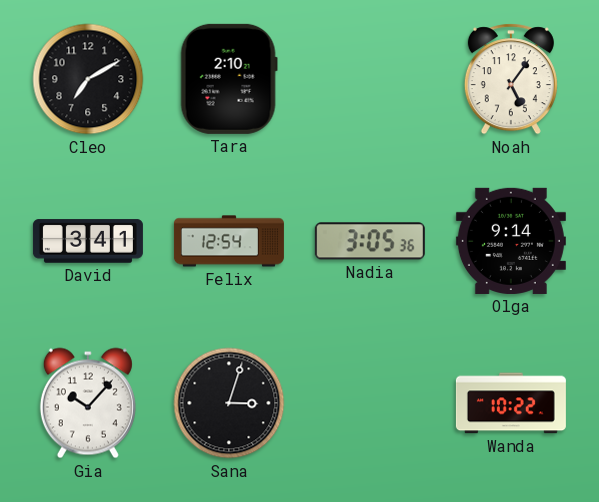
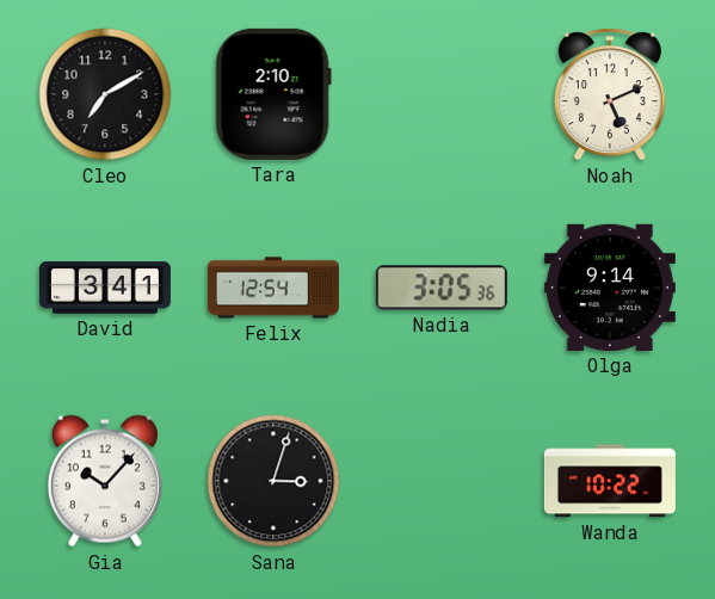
Noah: 5:06 -> 5:11 (610, 94)
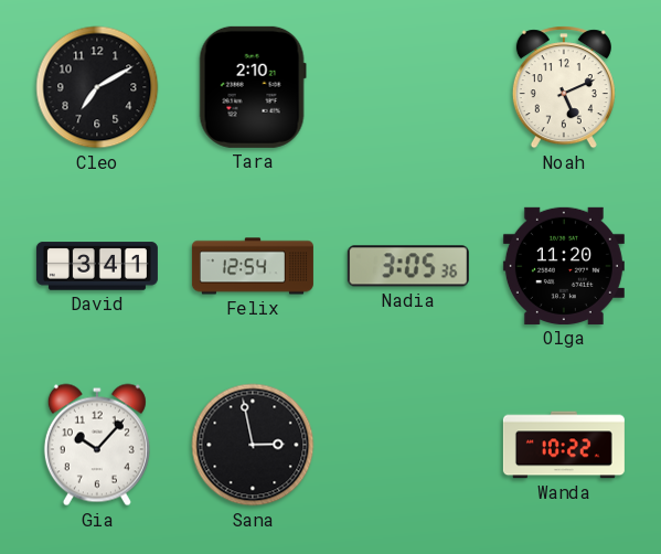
Olga: 9:14 -> 11:20 (564, 266)
Sana: 3:03 -> 2:58 (253, 445)
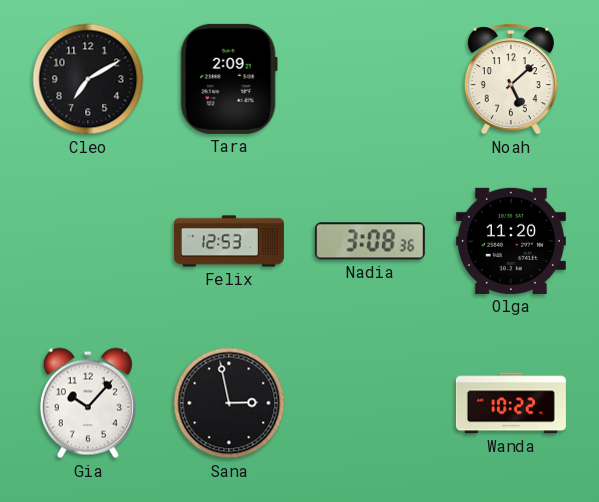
Tara: 2:10 -> 2:09 (229, 79)
Noah: 5:11 -> 5:08 (511, 79)
David: 3:41 -> none (97, 266)
Felix: 12:54 -> 12:53 (229, 241)
Nadia: 3:05 -> 3:08 (370, 241)
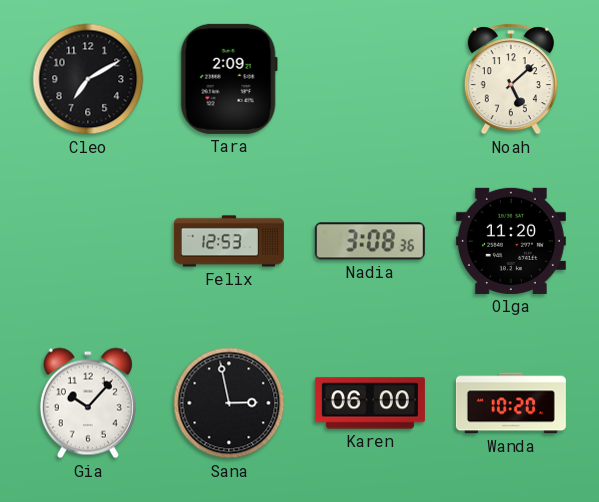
Karen: none -> 06:00 (370, 403)
Wanda: 10:22 -> 10:20 (511, 403)
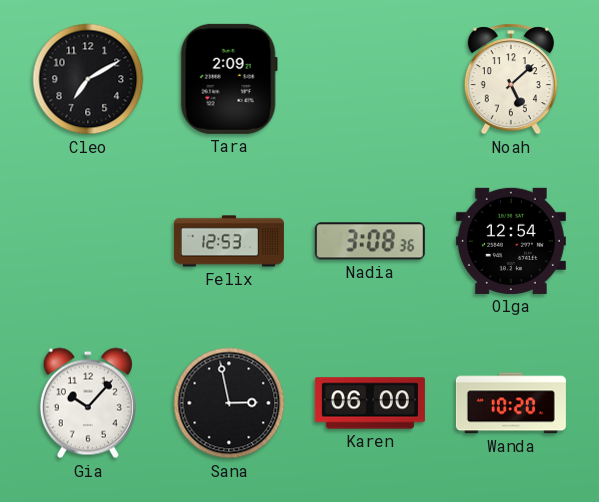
Olga: 11:20 -> 12:54 (511, 241)
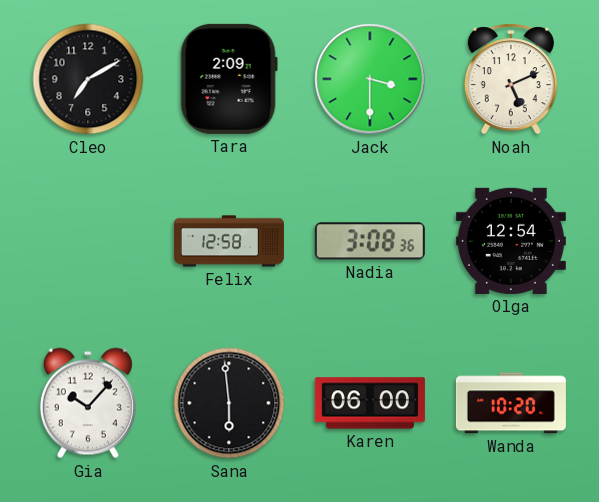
Jack: none -> 3:30 (370, 79)
Noah: 5:08 -> 5:11 (511, 79)
Felix: 12:53 -> 12:58 (229, 241)
Sana: 2:58 -> 5:59 (229, 403)
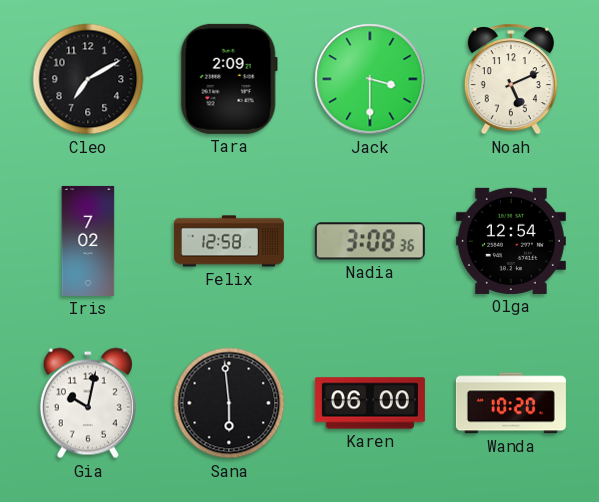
Iris: none -> 7:02 (88, 241)
Gia: 10:07 -> 10:02 (88, 403)
